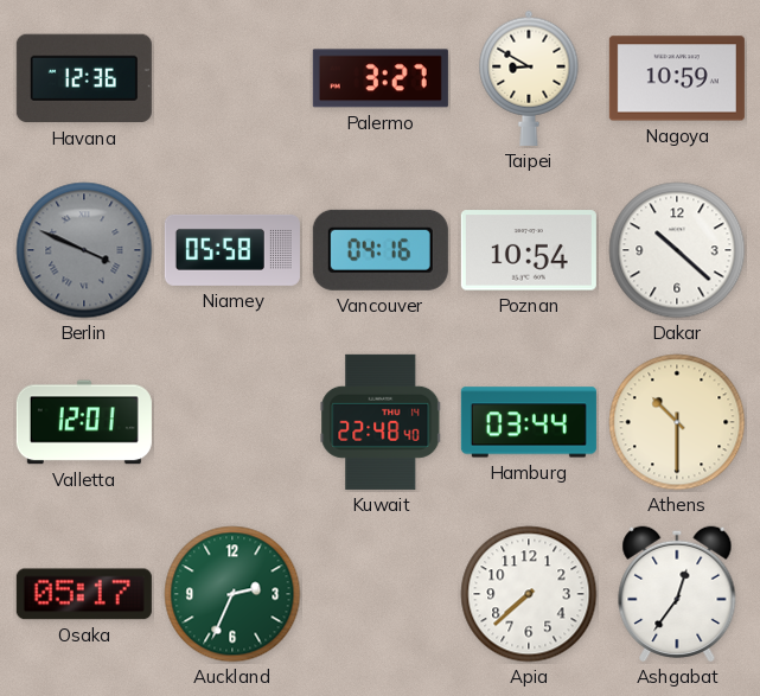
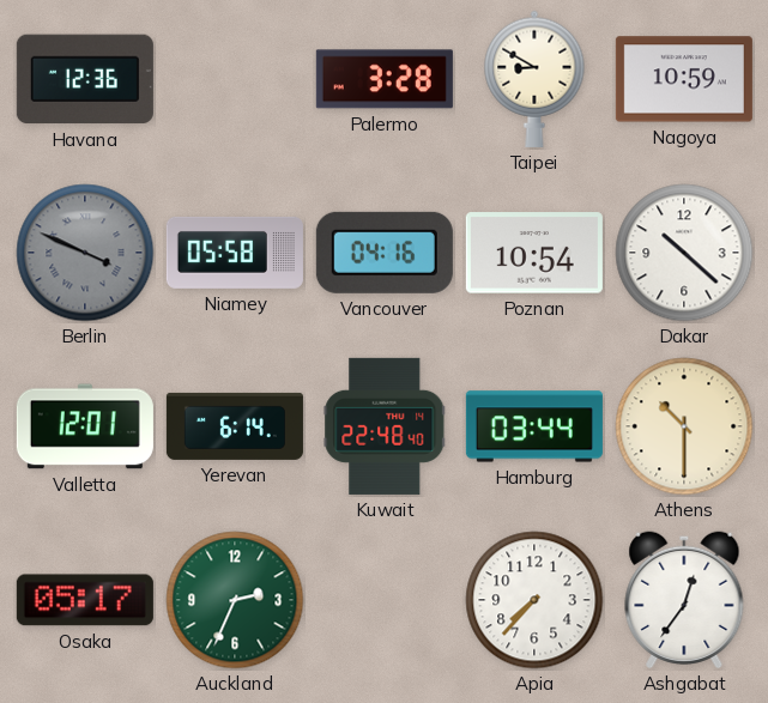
Palermo: 3:27 -> 3:28 (385, 79)
Yerevan: none -> 6:14 (235, 426)
Apia: 7:38 -> 7:37 (534, 600)
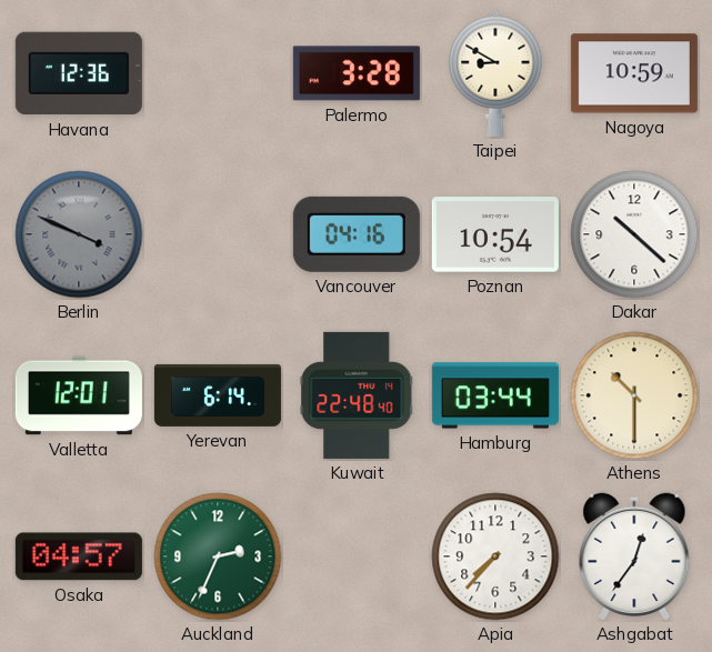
Niamey: 05:58 -> none (235, 253)
Osaka: 05:17 -> 04:57 (79, 556)
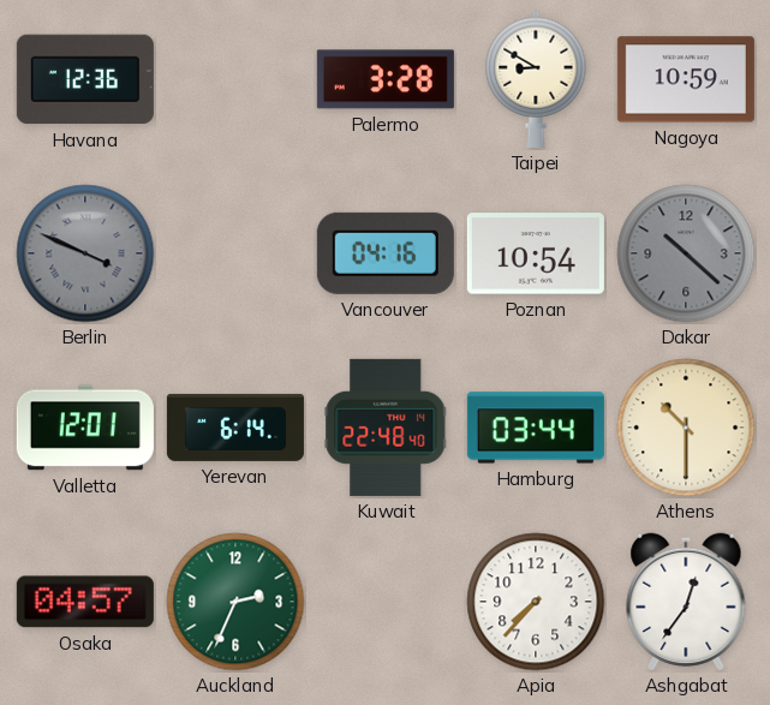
Dakar dial: white -> grey (686, 253)
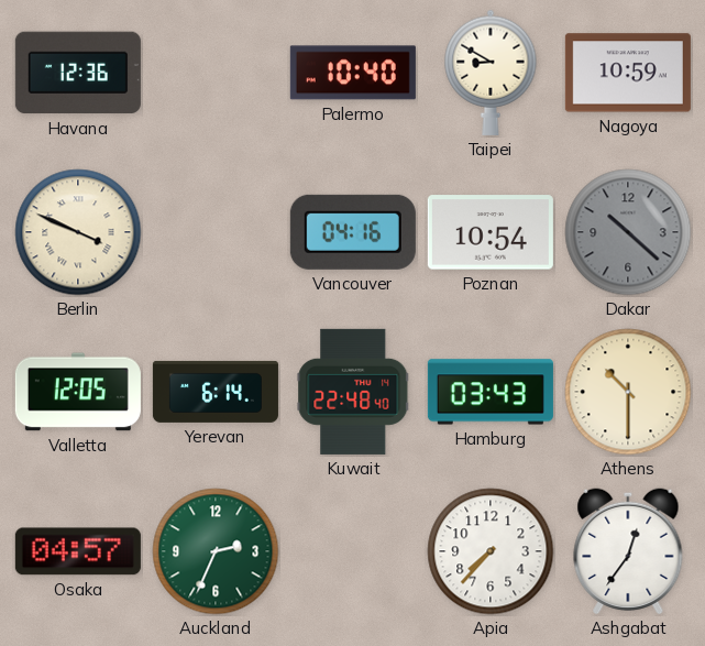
Palermo: 3:28 -> 10:40 (353, 73)
Berlin dial: grey -> cream (78, 232)
Valletta: 12:01 -> 12:05 (78, 392)
Hamburg: 03:44 -> 03:43 (491, 392)
